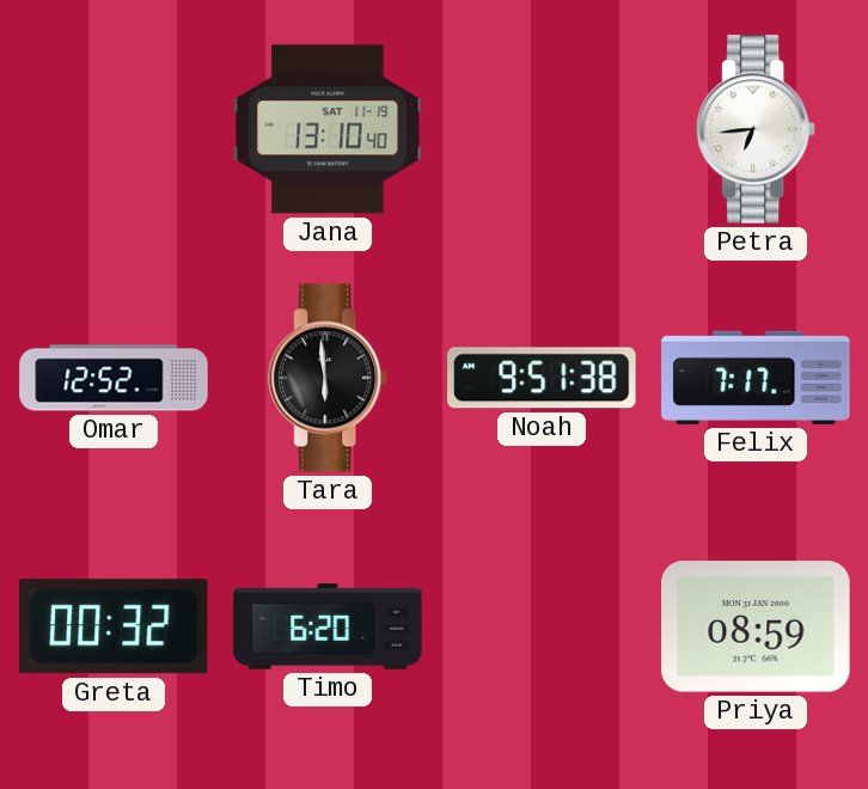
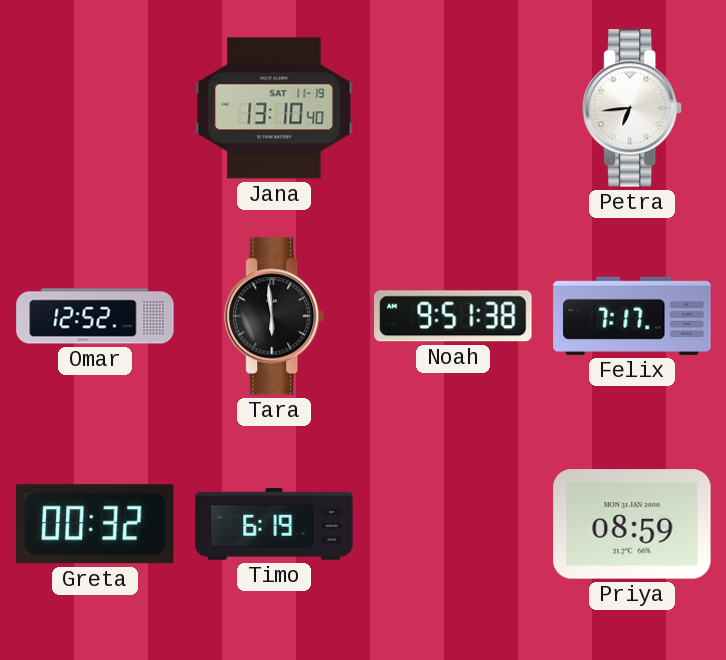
Timo: 6:20 -> 6:19 (274, 524)
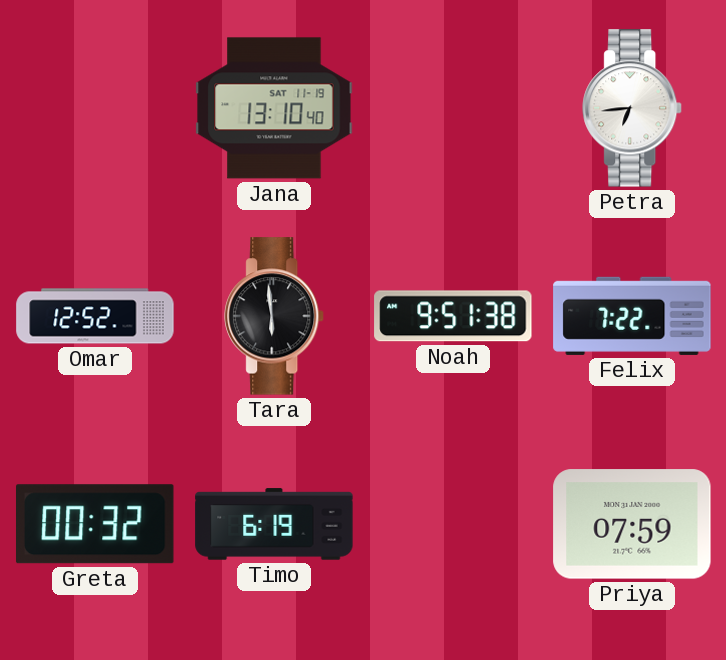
Felix: 7:17 -> 7:22 (632, 316)
Priya: 08:59 -> 07:59 (632, 524)
